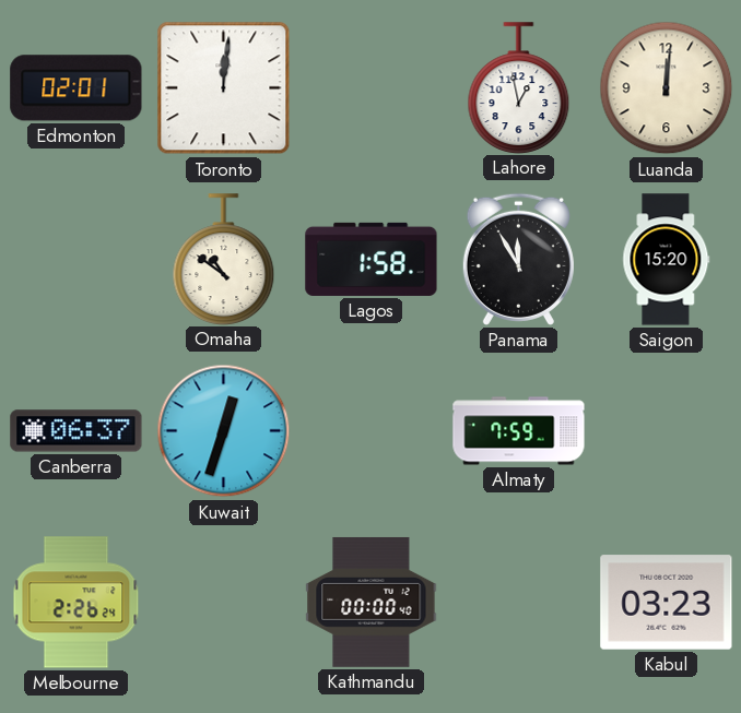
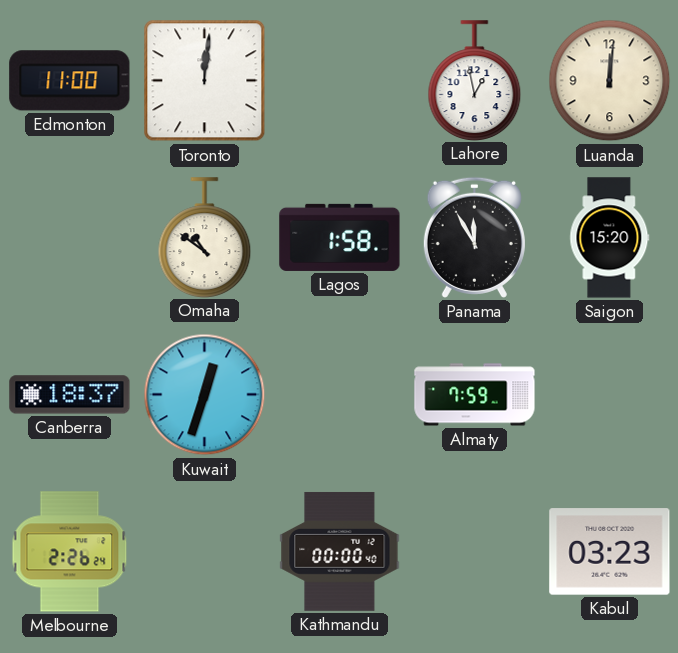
Edmonton: 02:01 -> 11:00 (70, 81)
Canberra: 06:37 -> 18:37 (70, 395)
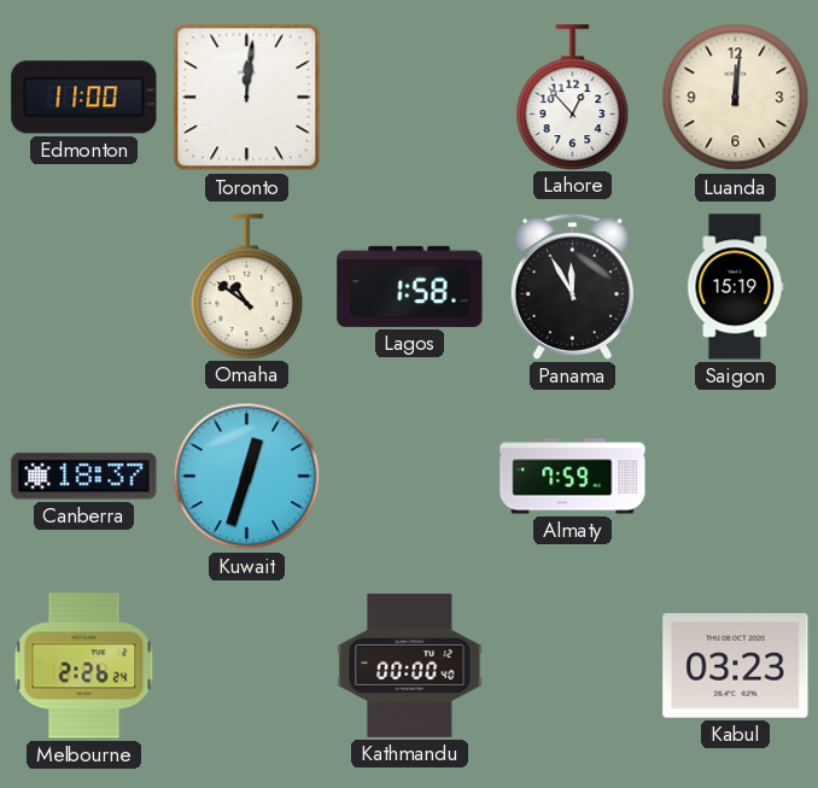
Lahore: 12:58 -> 12:53 (573, 97)
Saigon: 15:20 -> 15:19 (736, 287)
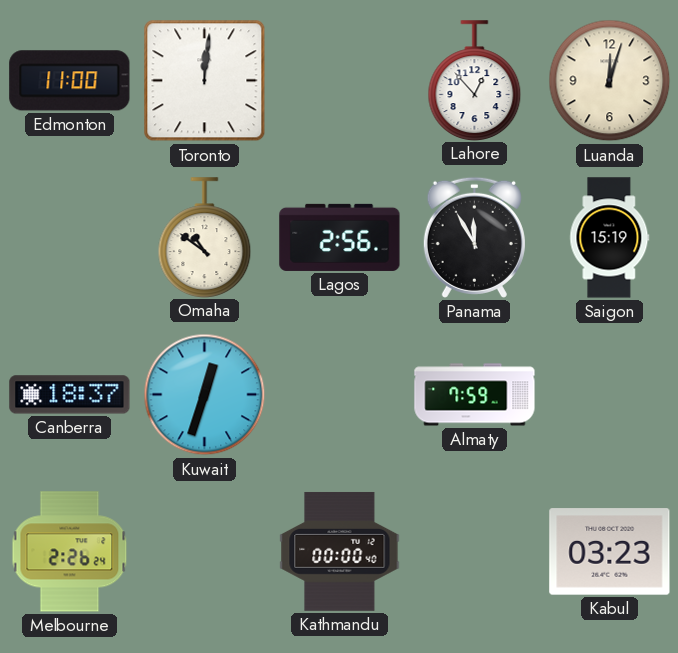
Luanda: 12:01 -> 12:03 (610, 81)
Lagos: 1:58 -> 2:56 (340, 237)
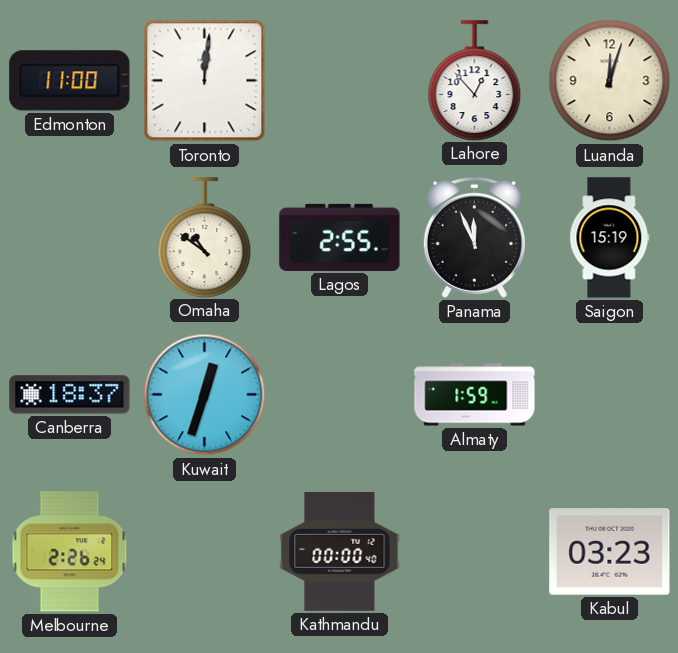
Lagos: 2:56 -> 2:55 (340, 237)
Panama: 11:55 -> 11:56 (474, 237)
Almaty: 7:59 -> 1:59 (475, 395)
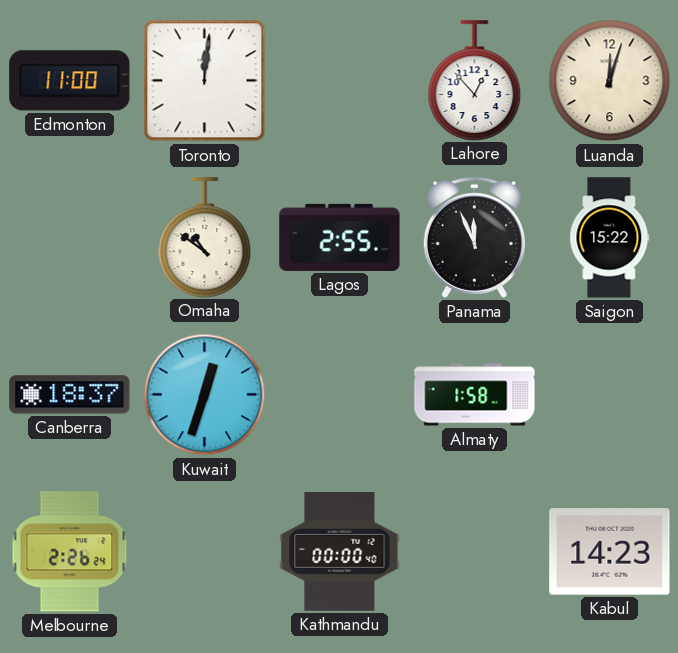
Saigon: 15:19 -> 15:22 (610, 238)
Almaty: 1:59 -> 1:58 (475, 395)
Kabul: 03:23 -> 14:23 (610, 552)
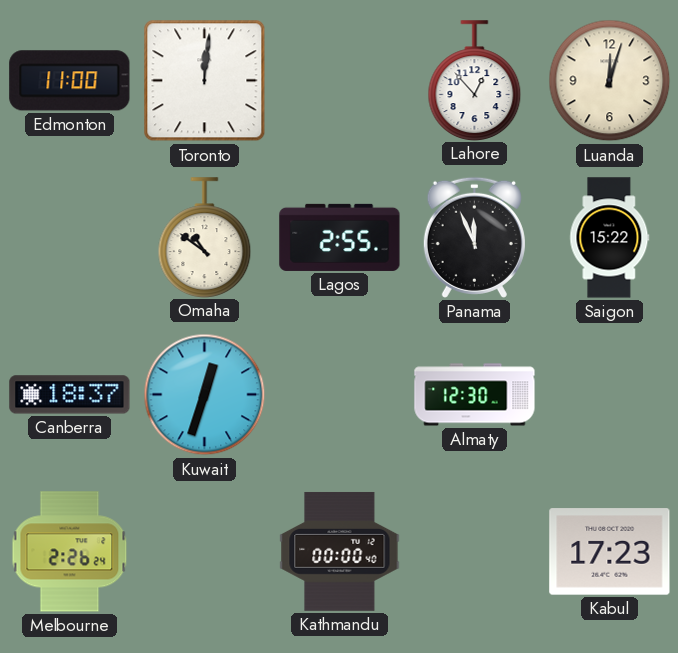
Almaty: 1:58 -> 12:30 (475, 395)
Kabul: 14:23 -> 17:23 (610, 552)
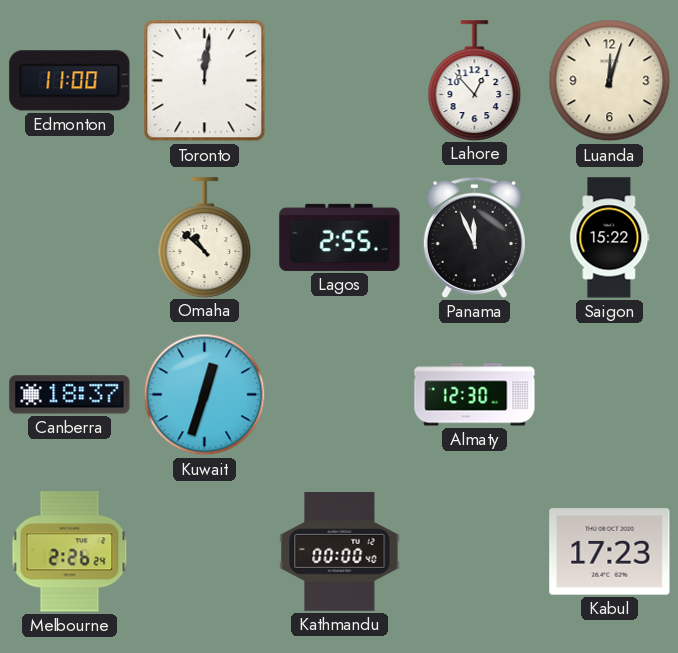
Omaha: 10:51 -> 10:52 (205, 237)
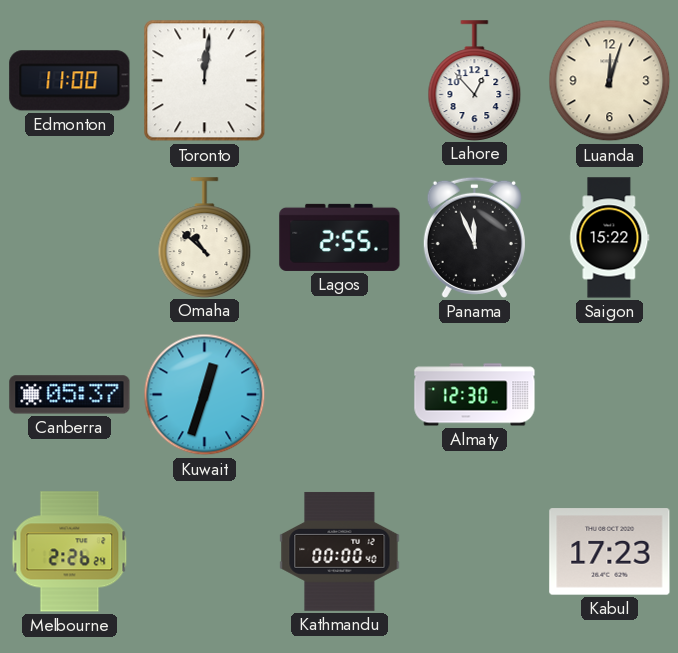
Canberra: 18:37 -> 05:37 (70, 395)
